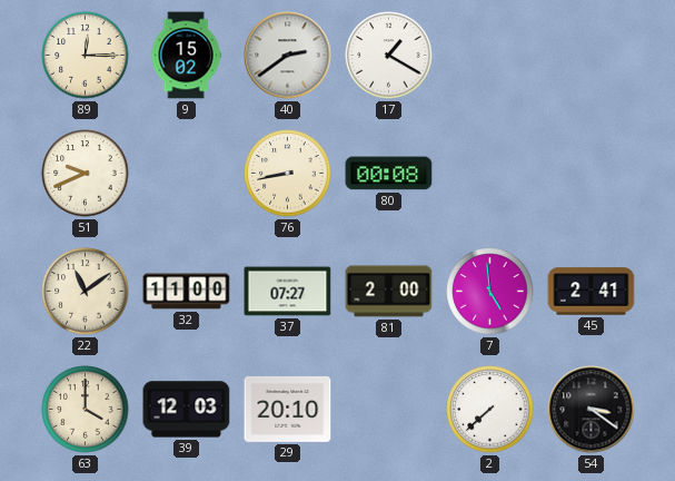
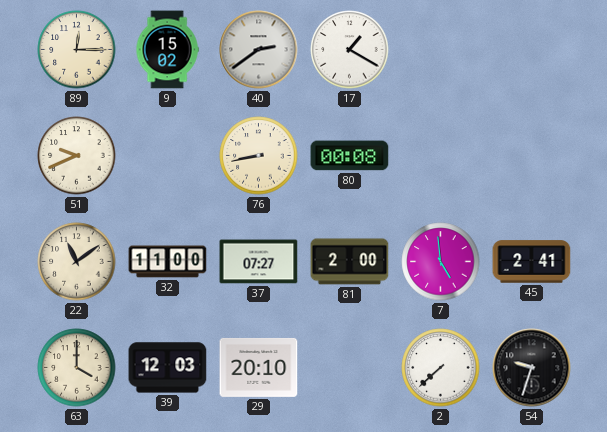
54: 3:21 -> 9:33 (532, 368)
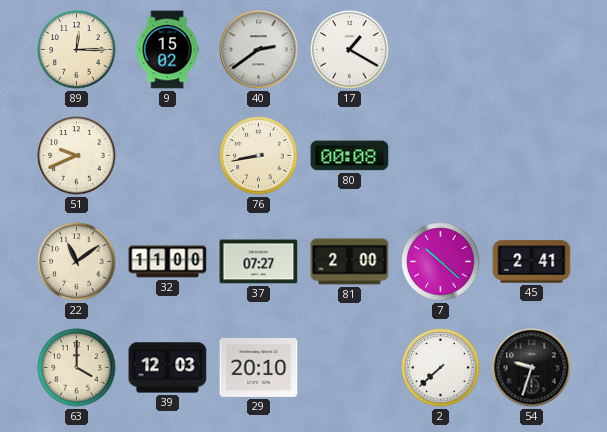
7: 4:59 -> 10:22 (441, 262)
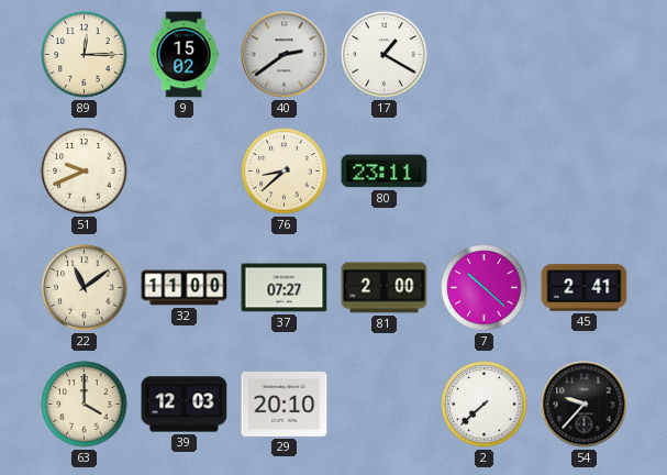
76: 8:43 -> 8:38 (285, 172)
80: 00:08 -> 23:11 (385, 172)
54: 9:33 -> 9:37 (585, 405)
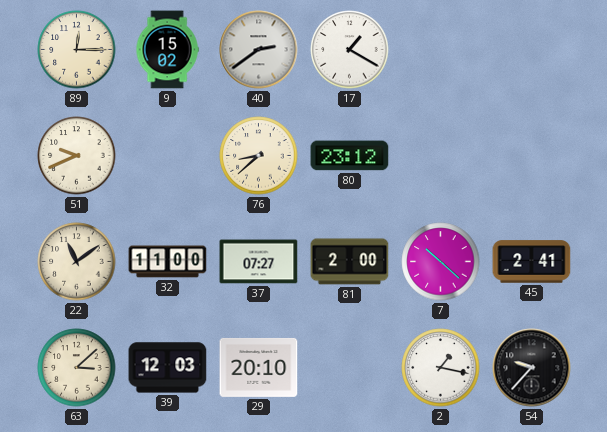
80: 23:11 -> 23:12 (350, 156)
63: 4:00 -> 3:08 (77, 368)
2: 7:38 -> 1:17 (441, 368)
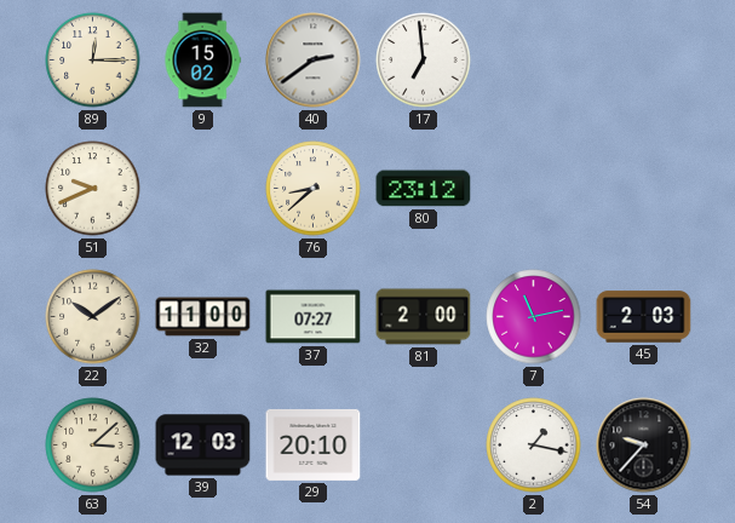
17: 1:20 -> 6:59 (424, 61)
22: 11:09 -> 10:09 (93, 317)
7: 10:22 -> 11:13 (534, 317)
45: 2:41 -> 2:03 (644, 317)
